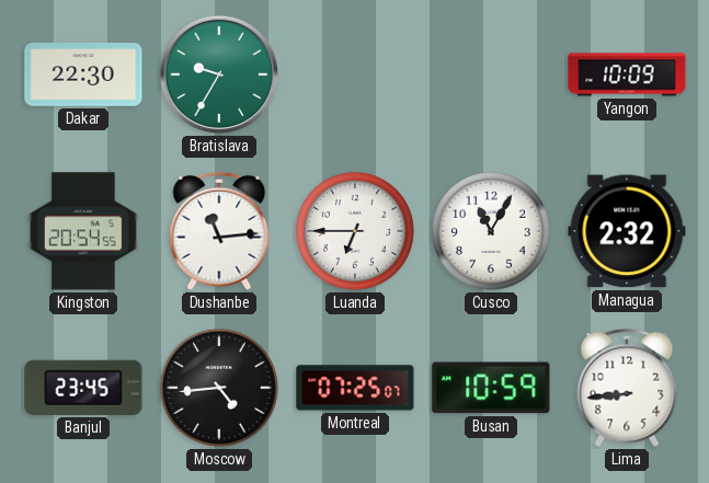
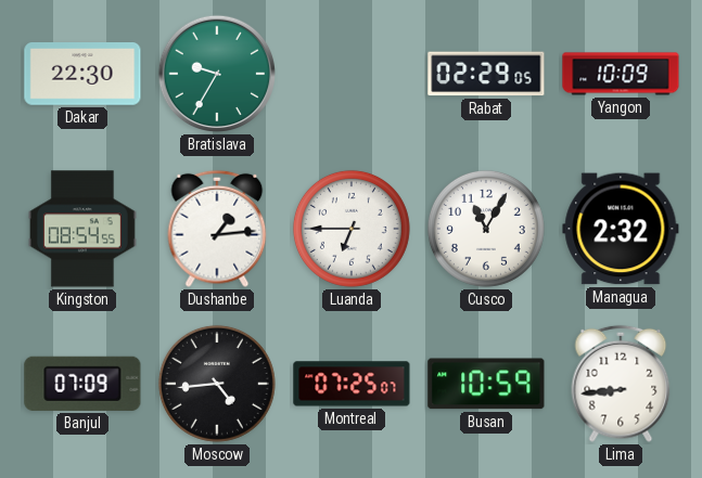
Rabat: none -> 02:29 (486, 74)
Kingston: 20:54 -> 08:54 (82, 229)
Dushanbe: 11:14 -> 1:14 (217, 229)
Banjul: 23:45 -> 07:09 (82, 384)
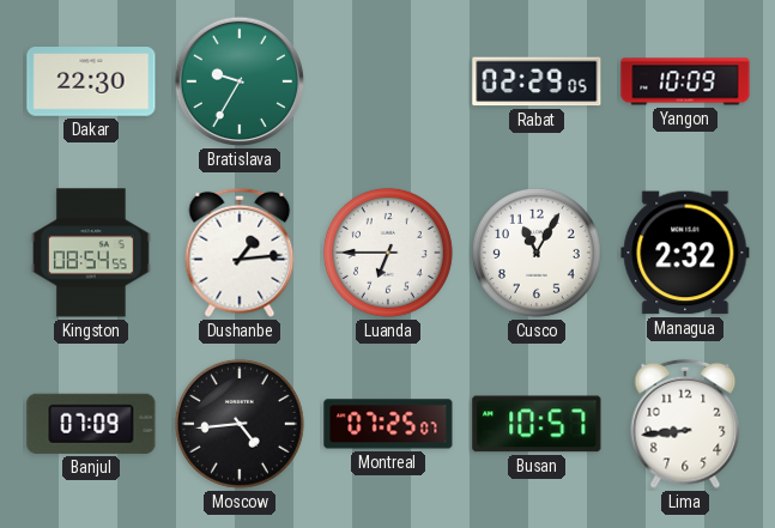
Busan: 10:59 -> 10:57 (537, 424)
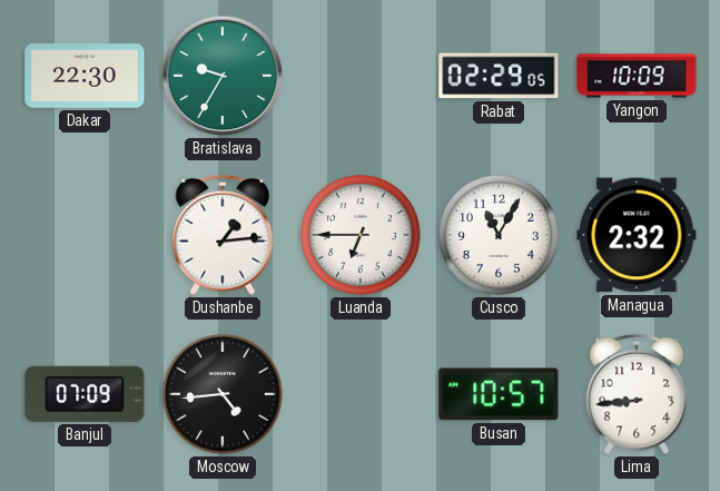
Kingston: 08:54 -> none (91, 253)
Montreal: 07:25 -> none (388, 424)
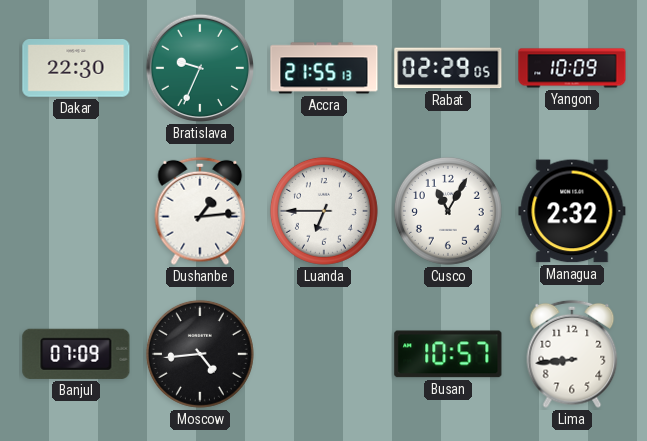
Bratislava: 9:35 -> 9:34 (200, 68)
Accra: none -> 21:55 (324, 68)
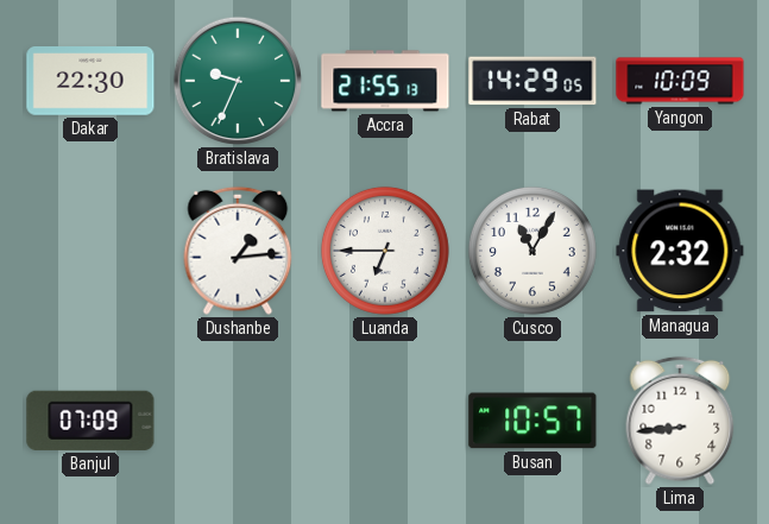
Rabat: 02:29 -> 14:29 (532, 81)
Moscow: 4:44 -> none (200, 354)
